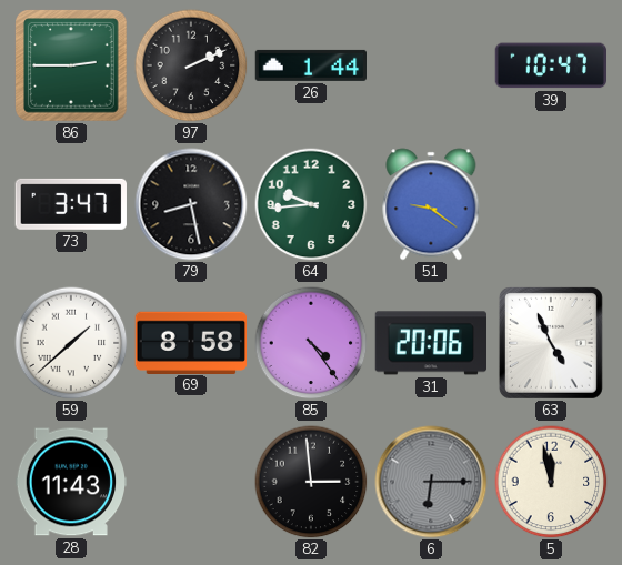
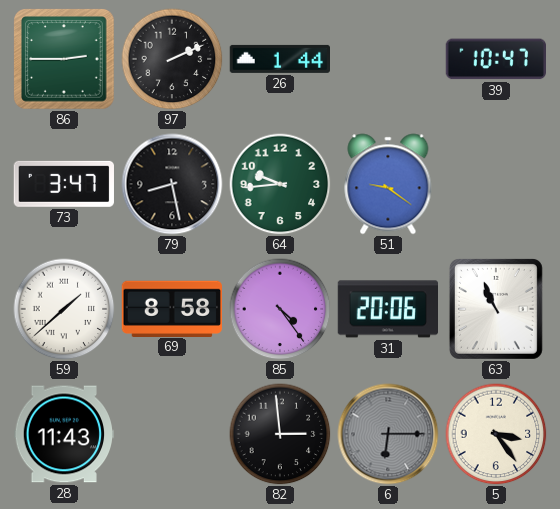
63: 4:56 -> 10:56 (496, 309)
5: 11:58 -> 3:24 (496, 434)
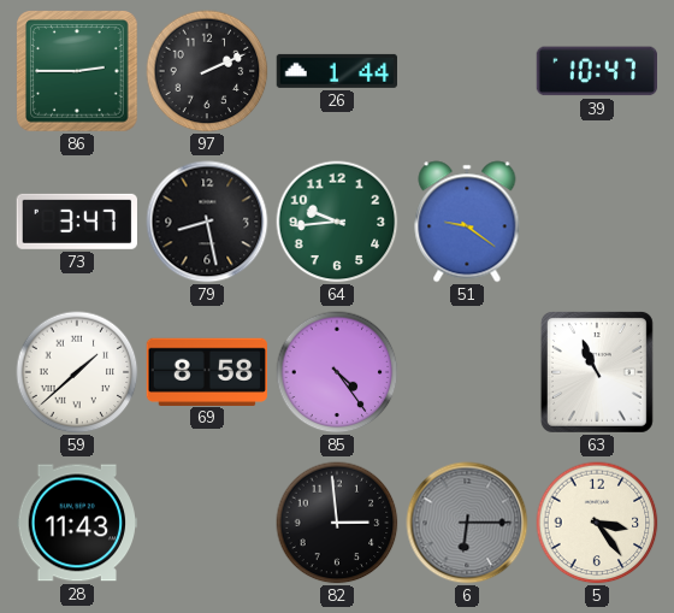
31: 20:06 -> none (387, 309)
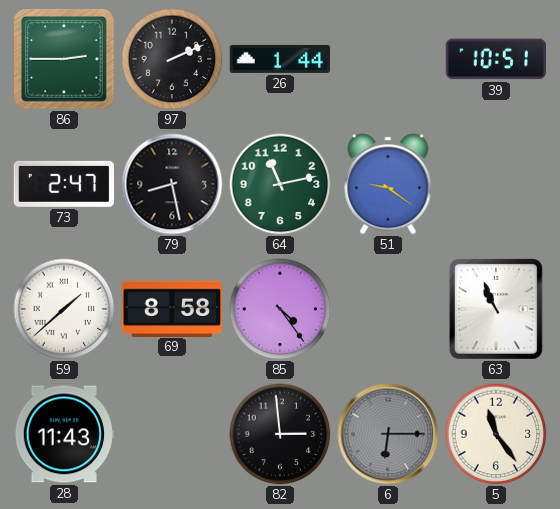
39: 10:47 -> 10:51 (495, 59)
73: 3:47 -> 2:47 (64, 184)
64: 9:44 -> 11:13 (280, 184)
5: 3:24 -> 11:24 (496, 434)
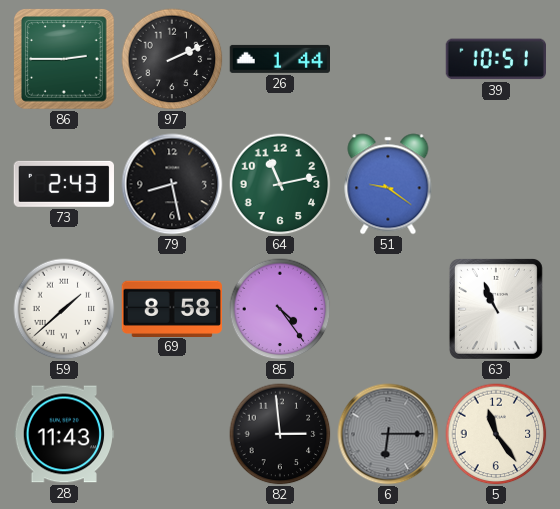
73: 2:47 -> 2:43 (64, 184)
